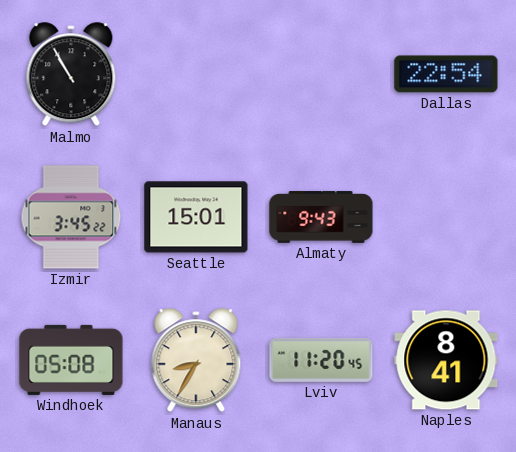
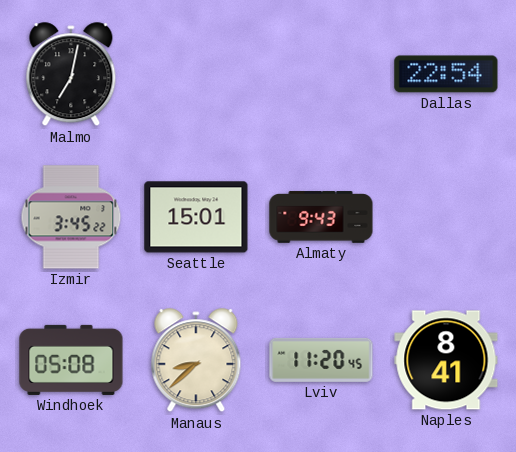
Malmo: 10:55 -> 7:02 (71, 75)
Manaus: 8:35 -> 8:38 (196, 361)
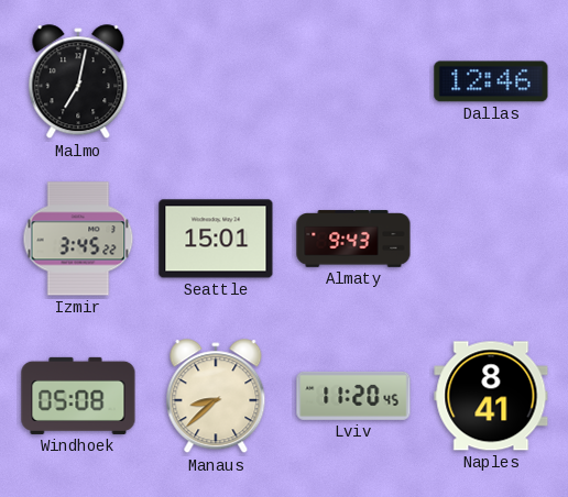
Dallas: 22:54 -> 12:46 (491, 81)
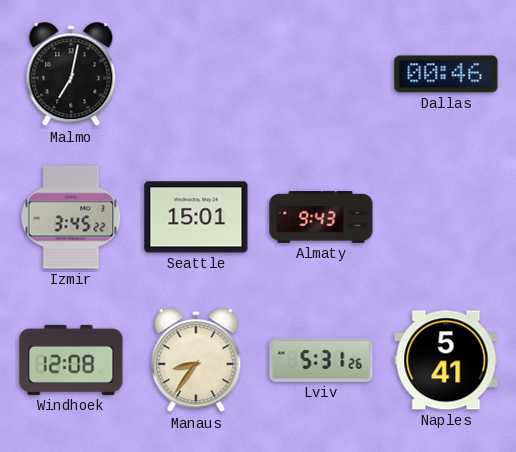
Dallas: 12:46 -> 00:46 (446, 74)
Windhoek: 05:08 -> 12:08 (71, 360)
Manaus: 8:38 -> 8:36 (196, 361)
Lviv: 11:20 -> 5:31 (321, 360)
Naples: 8:41 -> 5:41 (446, 360)
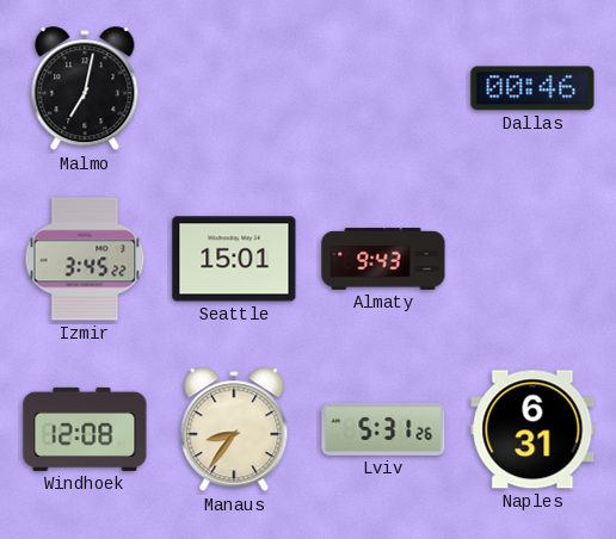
Naples: 5:41 -> 6:31 (532, 429)
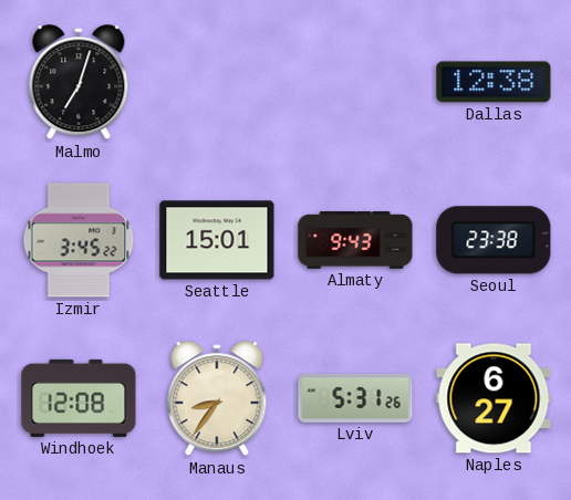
Malmo: 7:02 -> 7:03 (79, 83)
Dallas: 00:46 -> 12:38 (494, 82)
Seoul: none -> 23:38 (494, 240)
Naples: 6:31 -> 6:27 (494, 398)
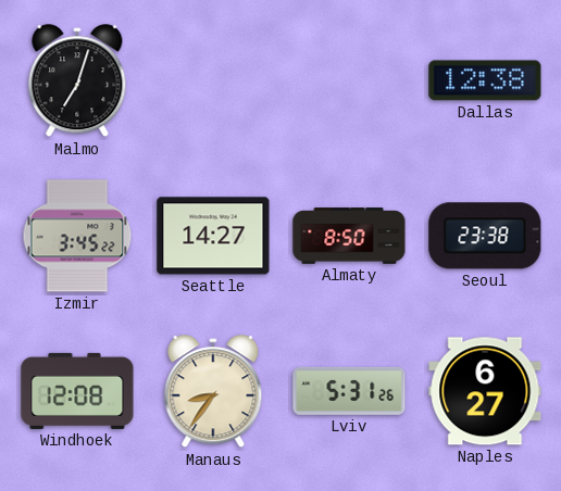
Seattle: 15:01 -> 14:27 (213, 236)
Almaty: 9:43 -> 8:50 (349, 236)
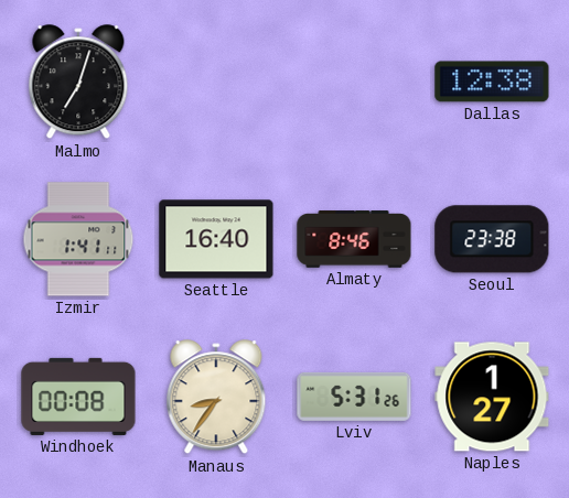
Izmir: 3:45 -> 1:41 (78, 239)
Seattle: 14:27 -> 16:40 (216, 239)
Almaty: 8:50 -> 8:46 (354, 239)
Windhoek: 12:08 -> 00:08 (78, 397)
Naples: 6:27 -> 1:27 (492, 397)
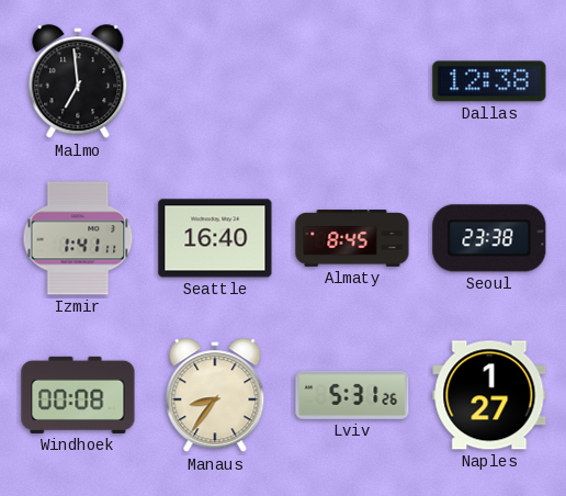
Malmo: 7:03 -> 6:59 (78, 82)
Almaty: 8:46 -> 8:45 (352, 238)
